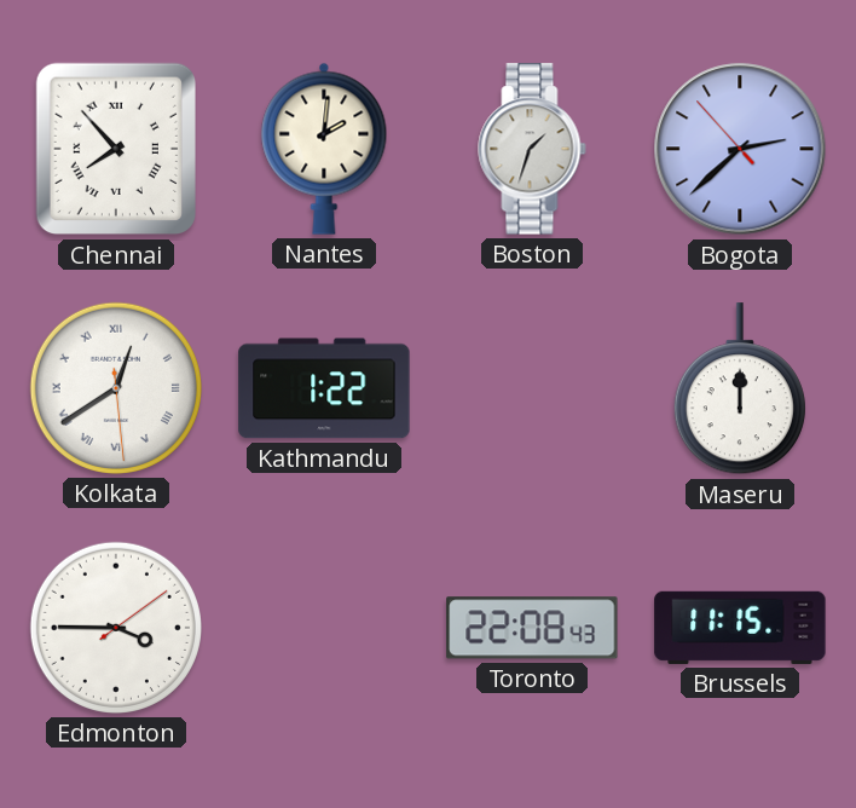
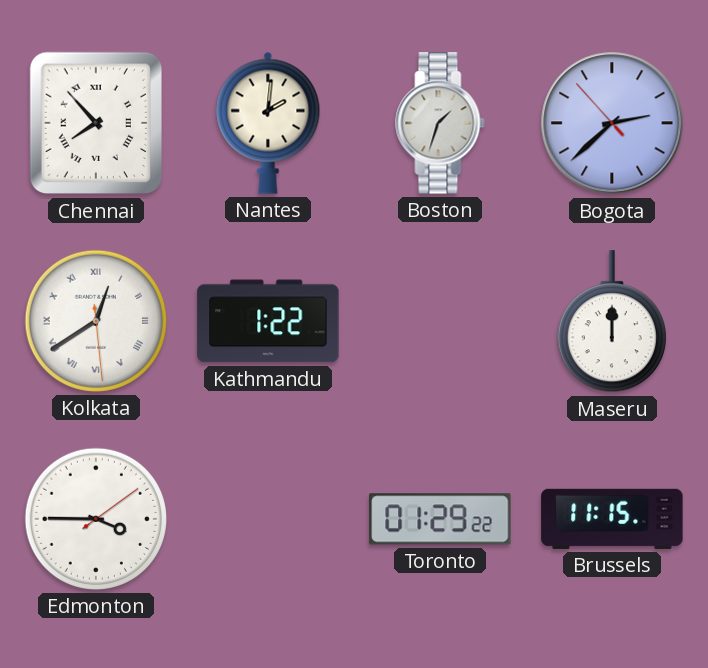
Toronto: 22:08 -> 01:29 (440, 519)
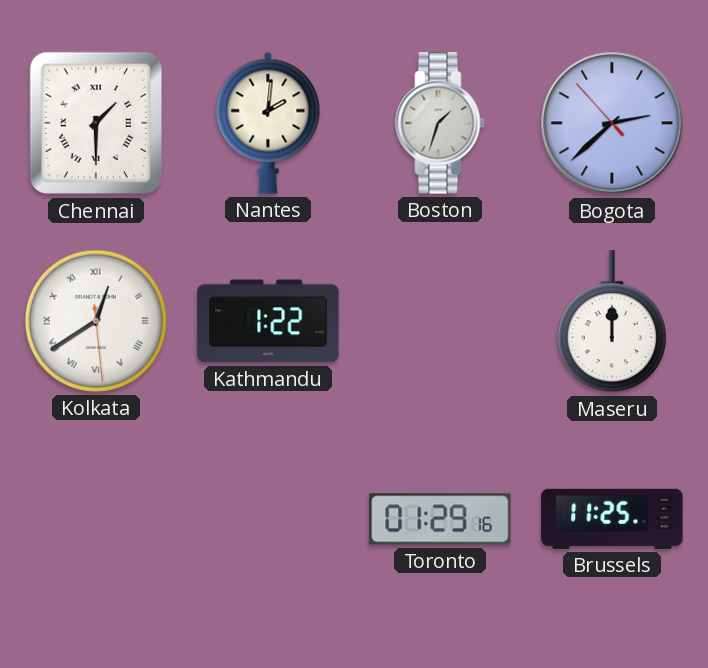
Chennai: 7:53 -> 1:30 (95, 123)
Edmonton: 3:45 -> none (96, 519)
Toronto: 01:29:22 -> 01:29:16 (440, 519)
Brussels: 11:15 -> 11:25 (612, 519)
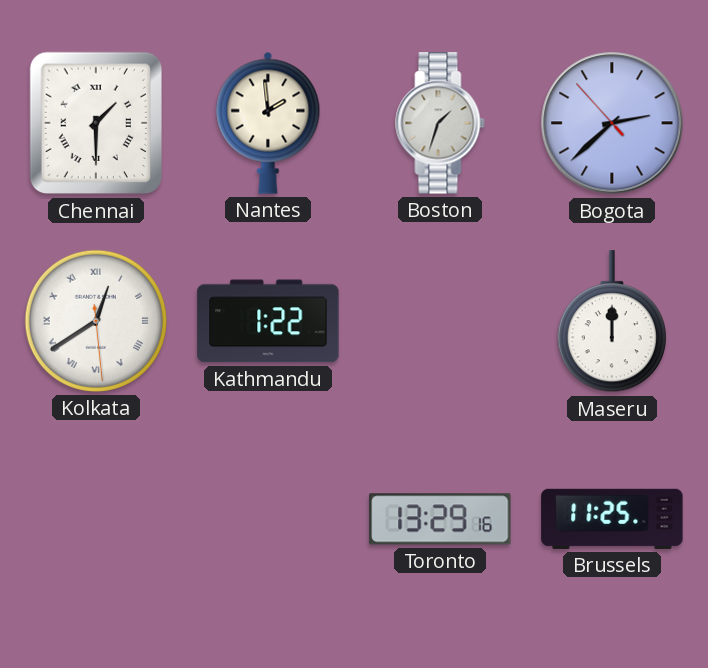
Nantes: 2:01 -> 1:59 (268, 123)
Toronto: 01:29 -> 13:29 (440, 519)
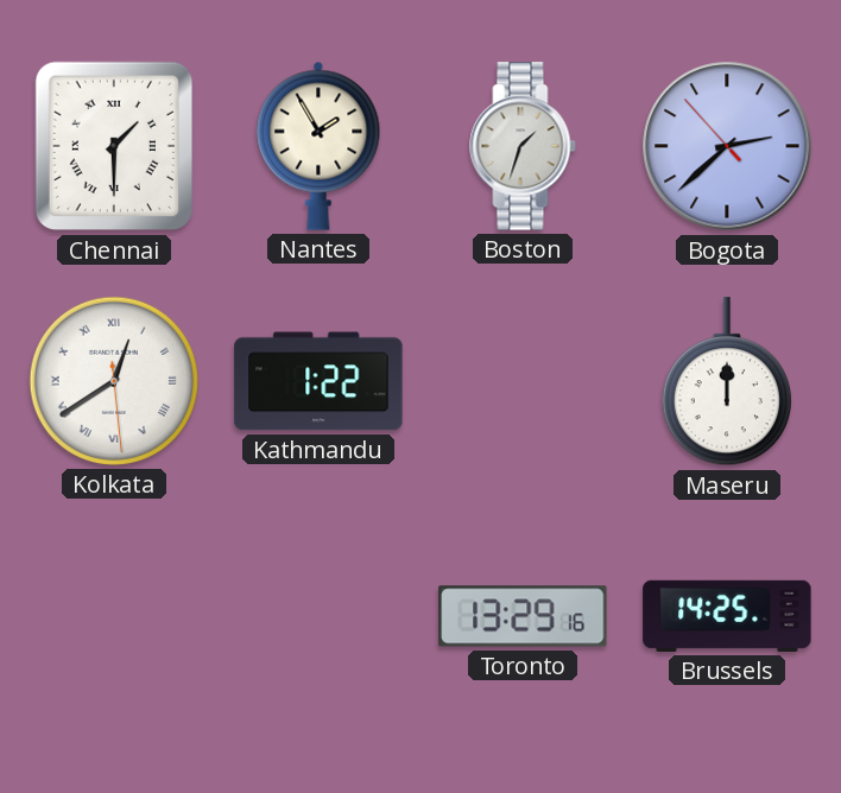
Nantes: 1:59 -> 1:55 (318, 146)
Brussels: 11:25 -> 14:25 (727, 616)
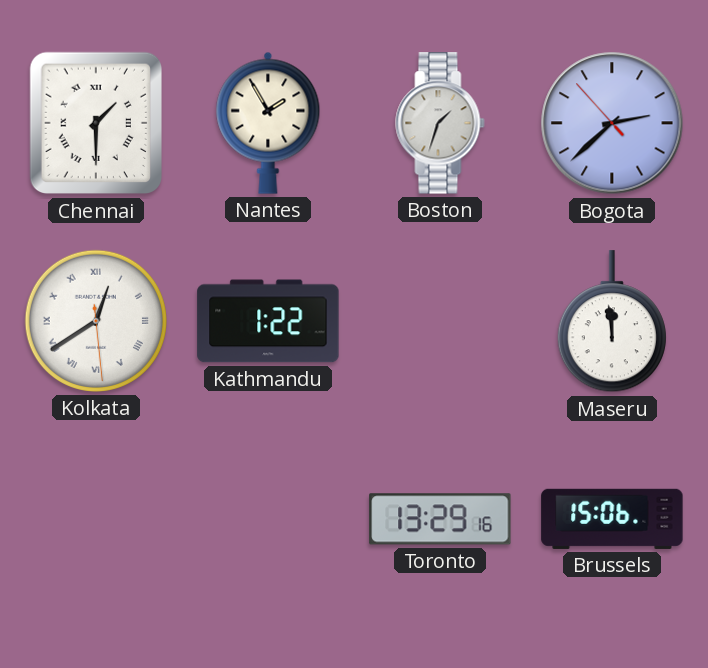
Maseru: 12:00 -> 11:59 (612, 322)
Brussels: 14:25 -> 15:06 (612, 519)
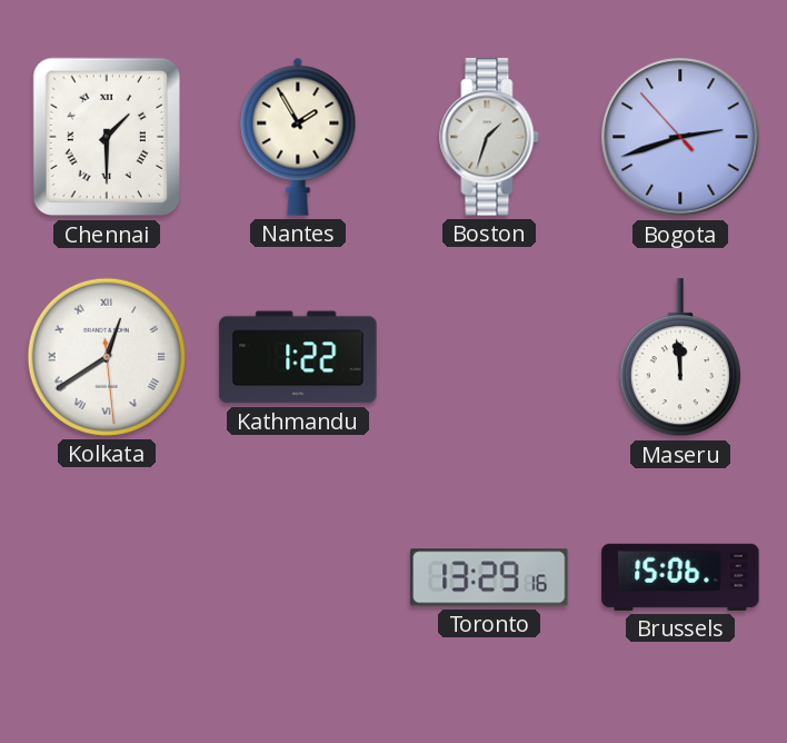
Bogota: 2:37 -> 2:41 (680, 137)
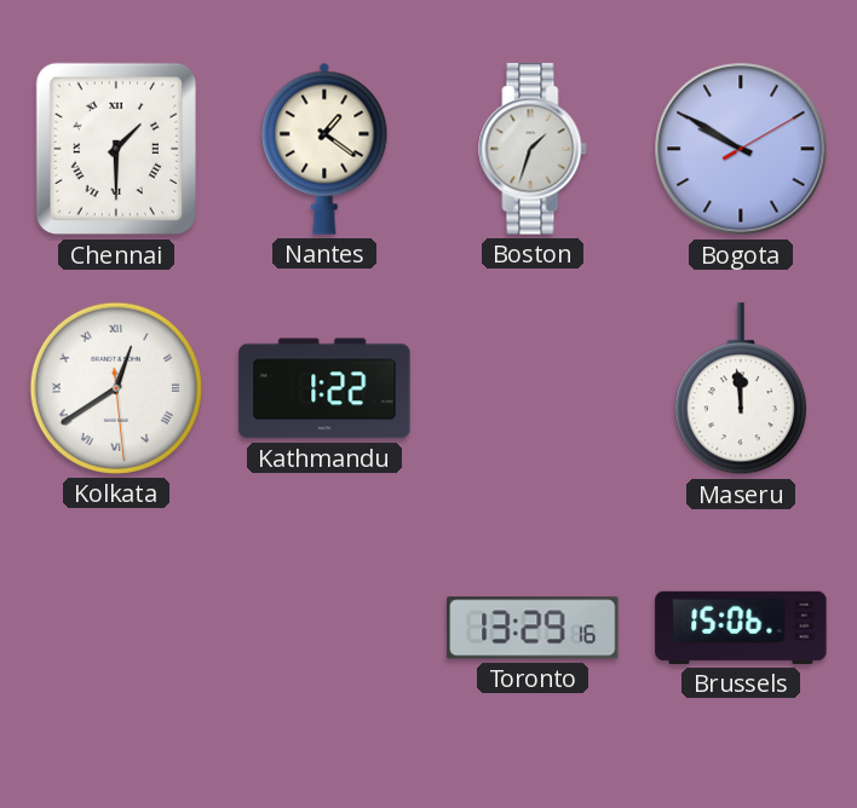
Nantes: 1:55 -> 1:21 (324, 149)
Bogota: 2:41 -> 9:50 (741, 149)
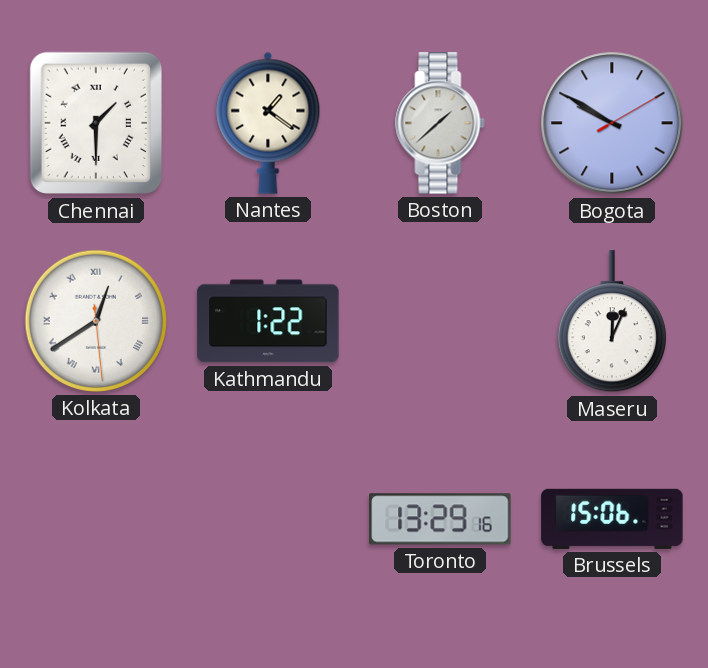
Boston: 1:33 -> 1:38 (440, 123)
Maseru: 11:59 -> 12:04 (612, 322)
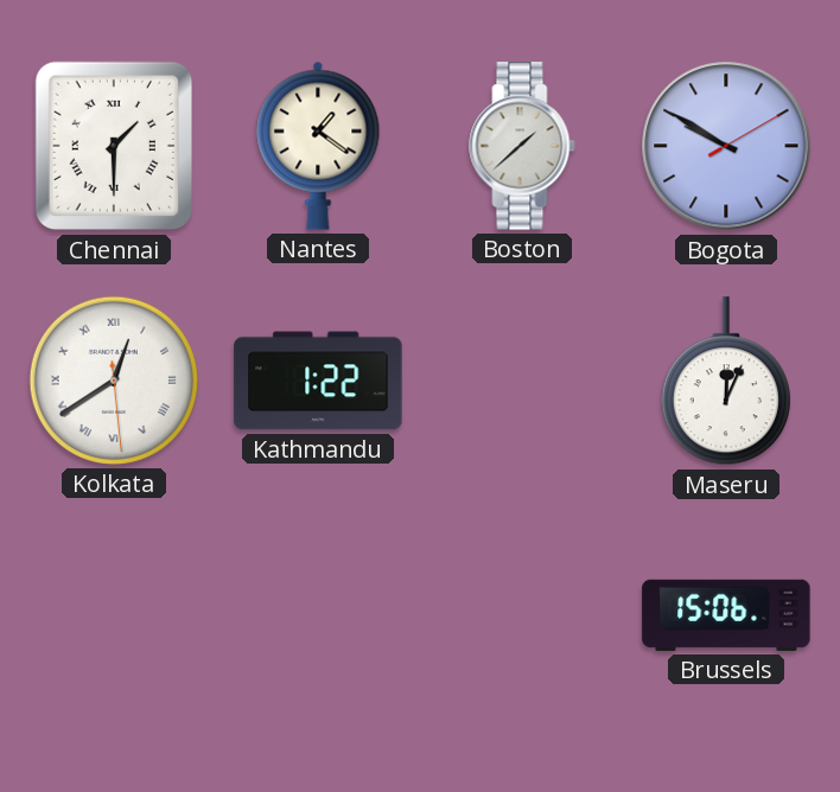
Toronto: 13:29 -> none (440, 519)
